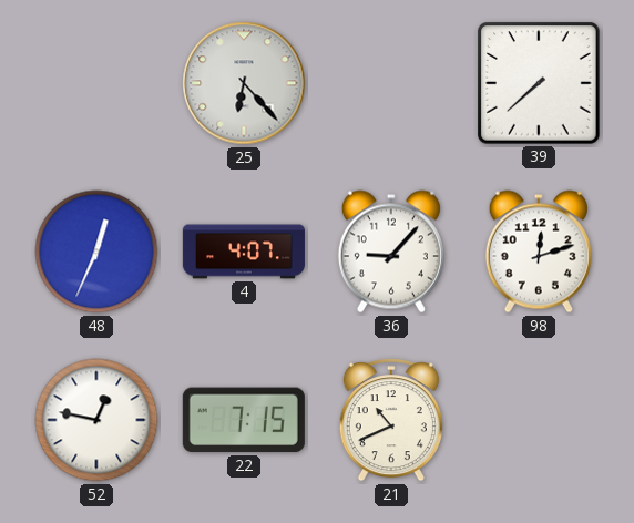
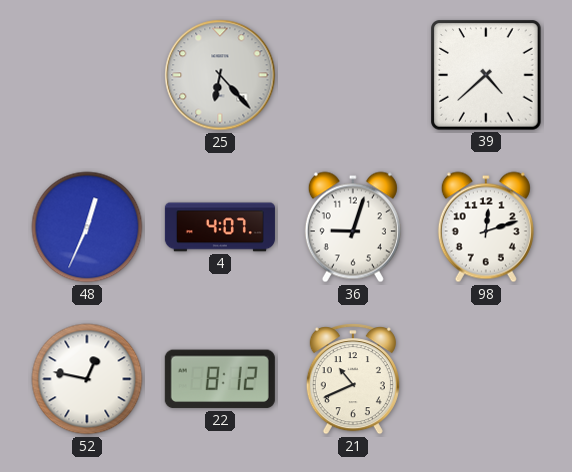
39: 7:38 -> 4:38 (486, 75)
36: 9:07 -> 9:03 (353, 227)
22: 7:15 -> 8:12 (220, 379)
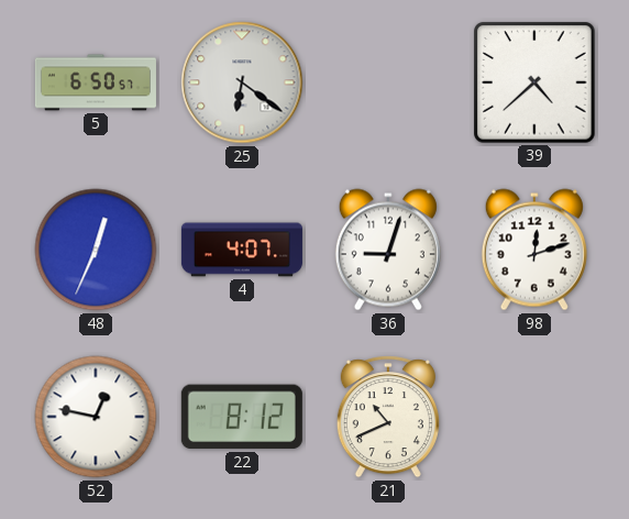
5: none -> 6:50 (96, 82)
25: 6:23 -> 6:21 (242, 82)
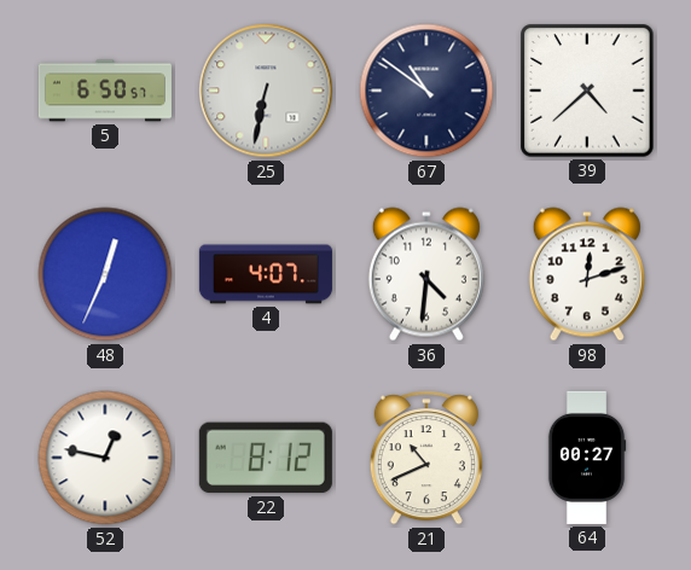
25: 6:21 -> 6:32 (266, 91)
67: none -> 10:51 (426, 91)
36: 9:03 -> 4:31 (426, 274)
64: none -> 00:27 (587, 458)
